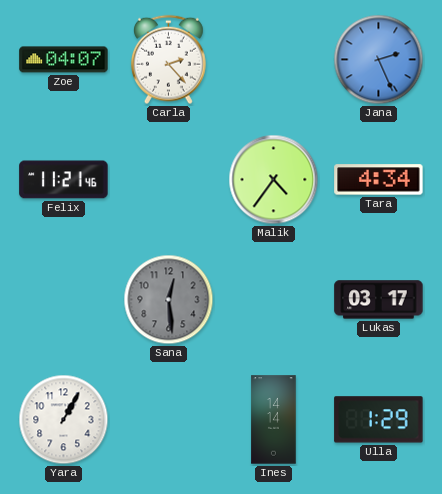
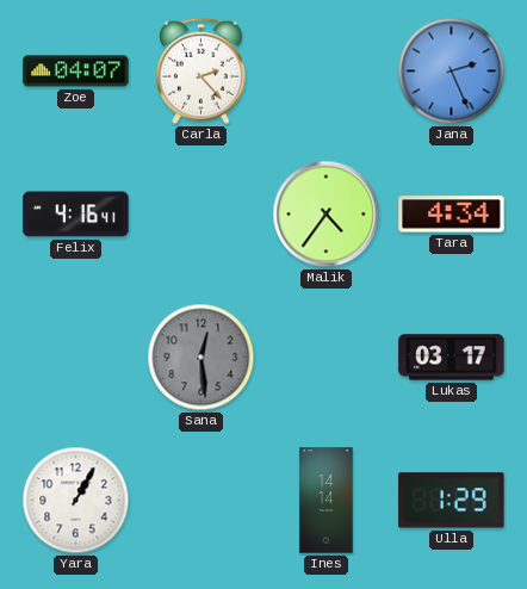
Felix: 11:21 -> 4:16 (76, 215)
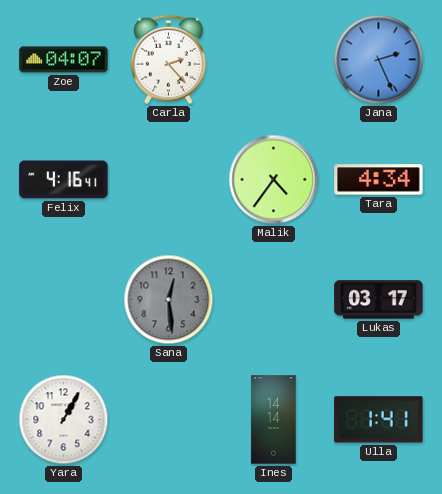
Ulla: 1:29 -> 1:41 (379, 420)
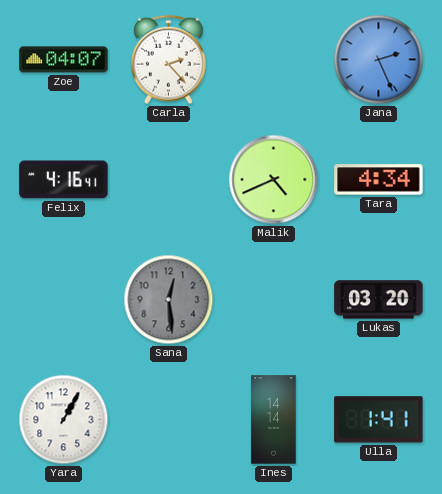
Malik: 4:36 -> 4:41 (274, 180)
Lukas: 03:17 -> 03:20 (379, 300)
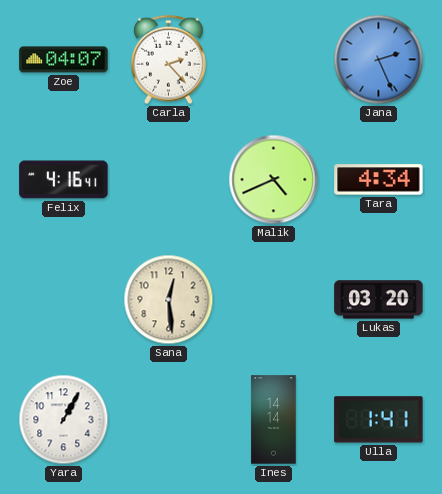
Sana dial: grey -> cream (169, 300)
